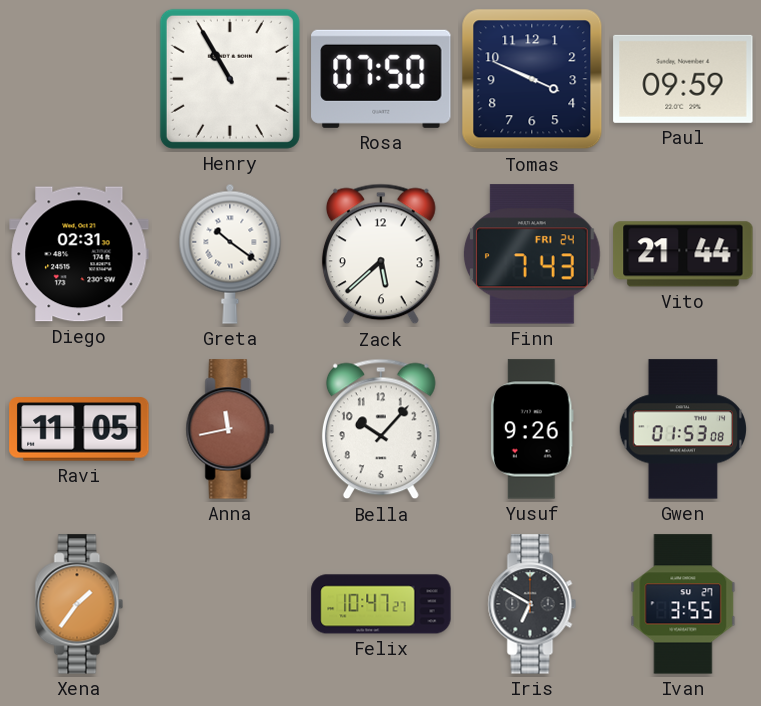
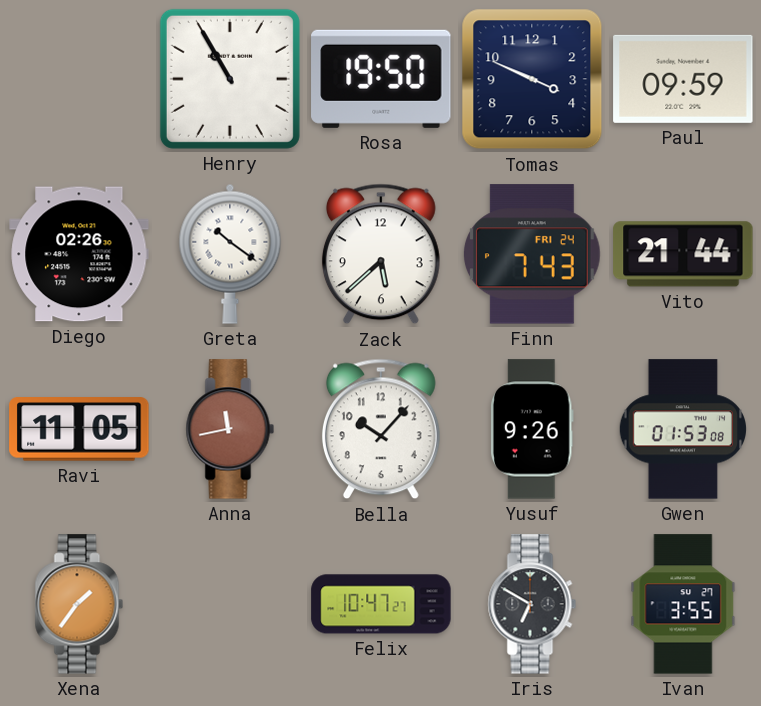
Rosa: 07:50 -> 19:50 (381, 79)
Diego: 02:31 -> 02:26 (79, 254)
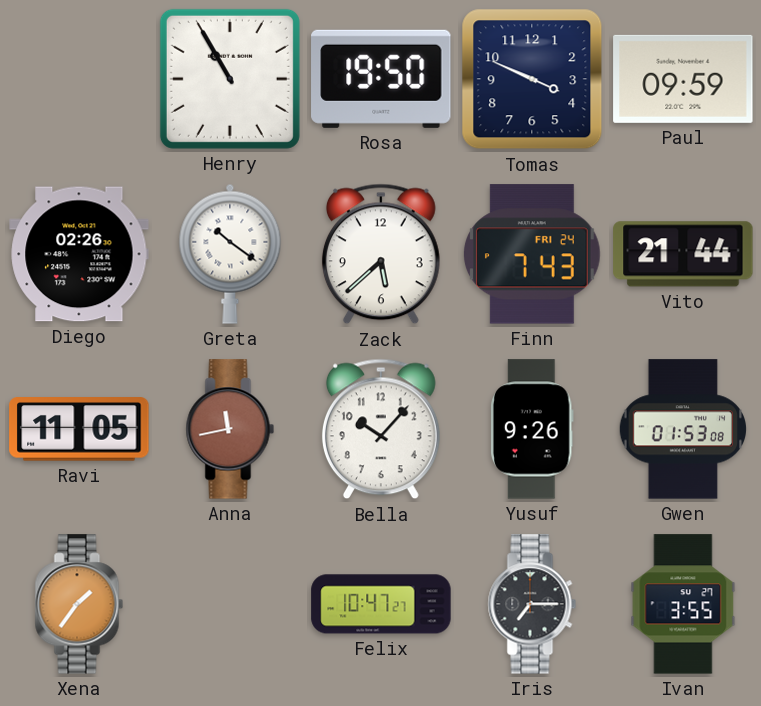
Iris: 6:50 -> 7:15 (532, 604)
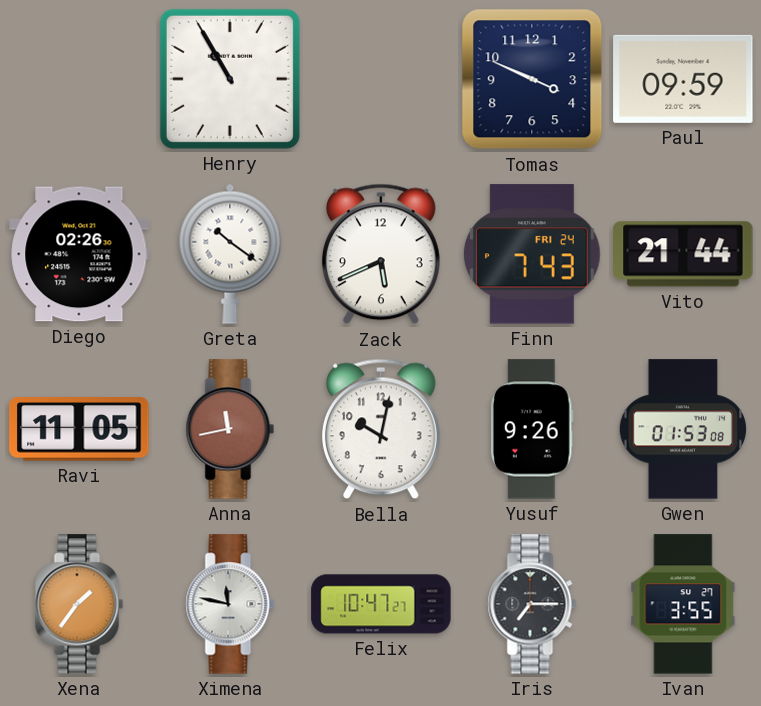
Rosa: 19:50 -> none (381, 79)
Zack: 5:38 -> 5:41 (381, 254)
Bella: 10:07 -> 10:02 (381, 429)
Ximena: none -> 11:47 (230, 604)
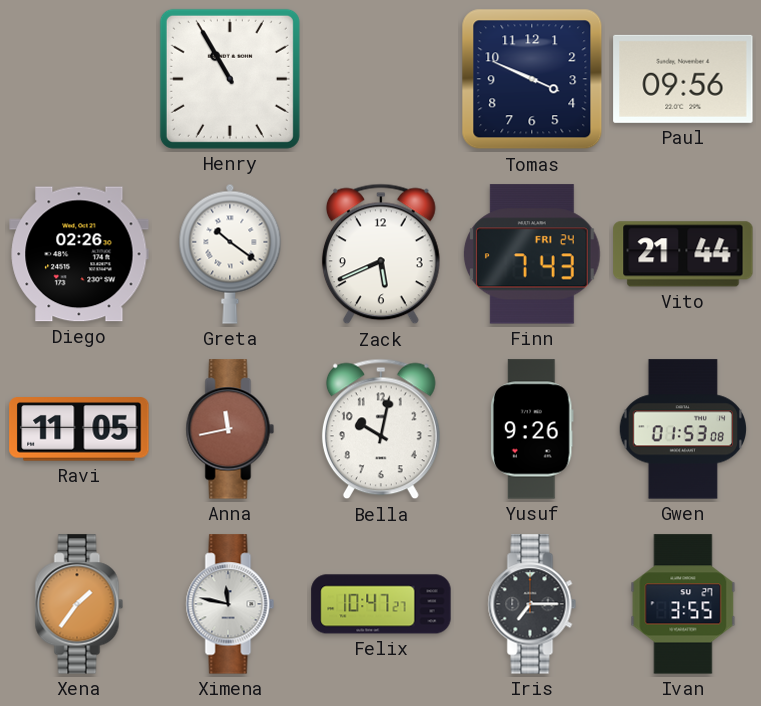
Paul: 09:59 -> 09:56 (683, 79)
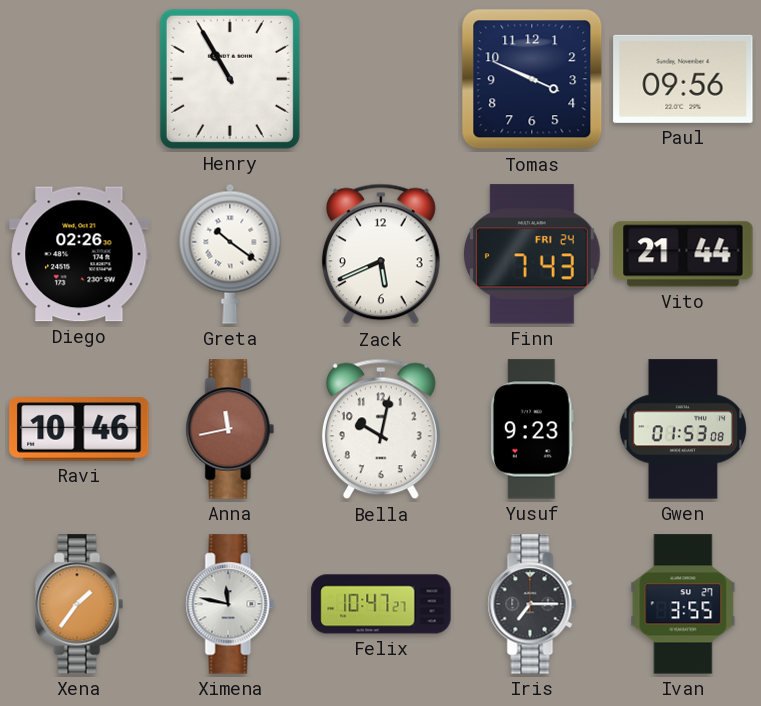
Ravi: 11:05 -> 10:46 (79, 429)
Yusuf: 9:26 -> 9:23 (532, 429)
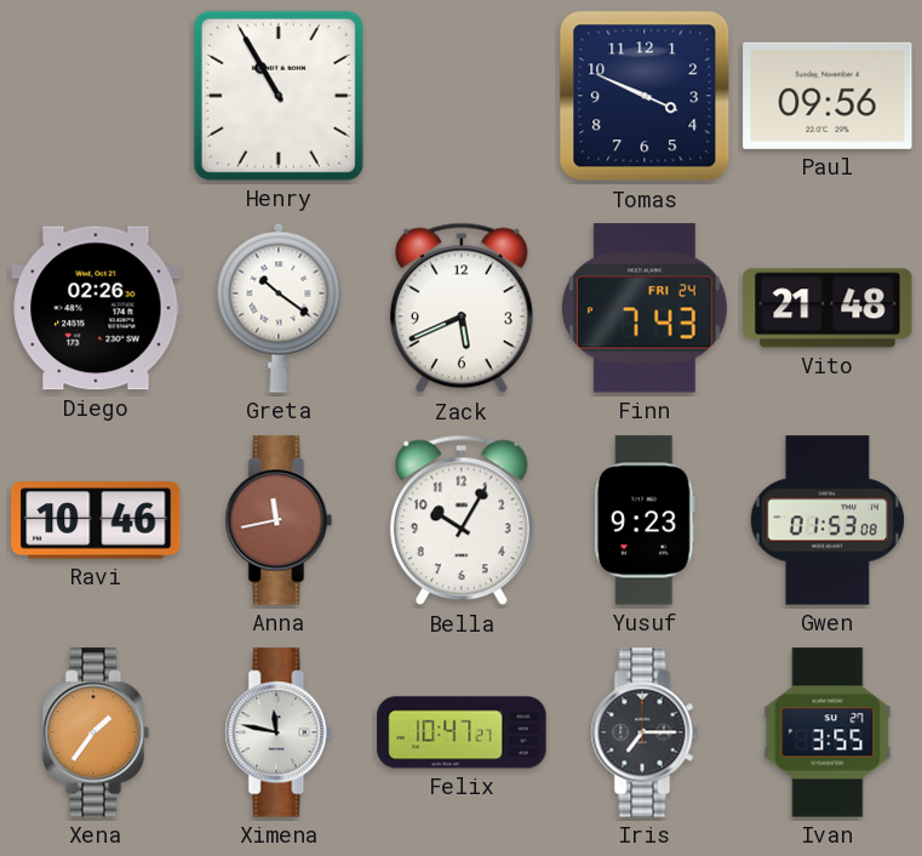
Vito: 21:44 -> 21:48 (827, 308)
Bella: 10:02 -> 10:05 (462, 520)
